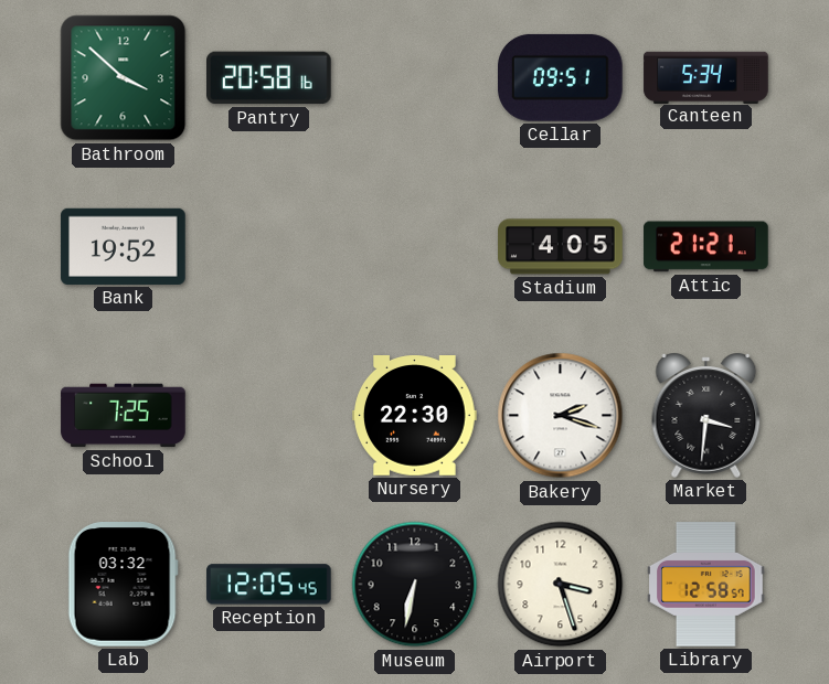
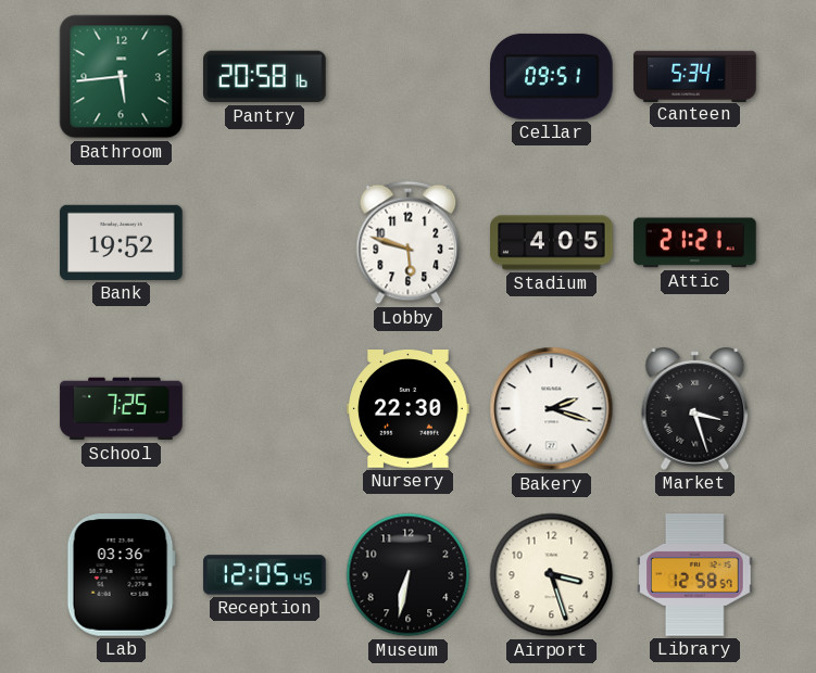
Bathroom: 3:52 -> 5:44 (122, 77)
Lobby: none -> 5:48 (409, 243)
Market: 3:31 -> 3:27 (695, 408)
Lab: 03:32 -> 03:36 (121, 575)
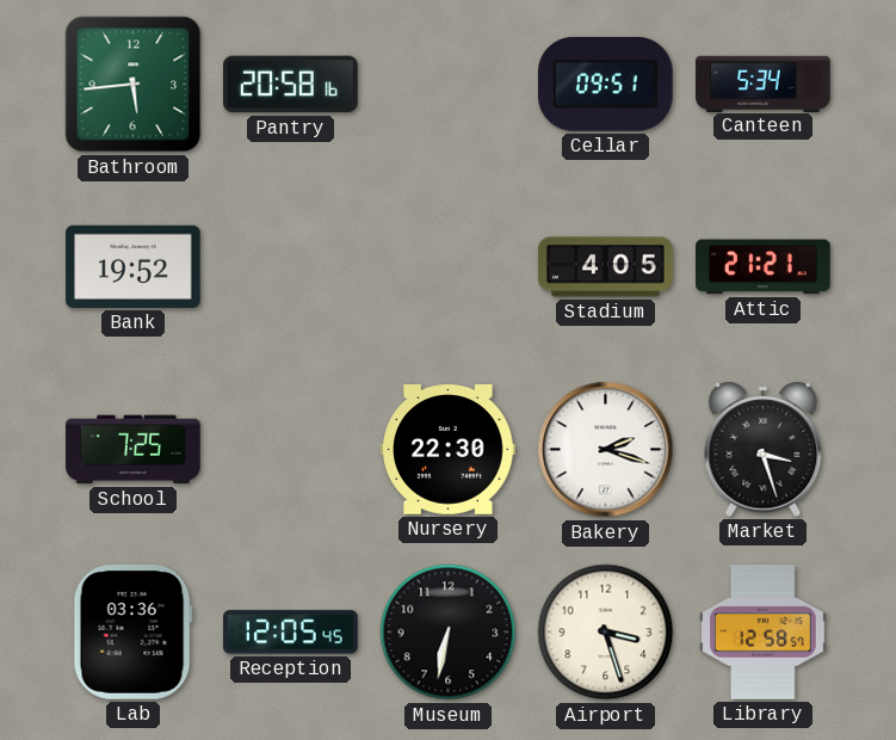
Lobby: 5:48 -> none (409, 243)
